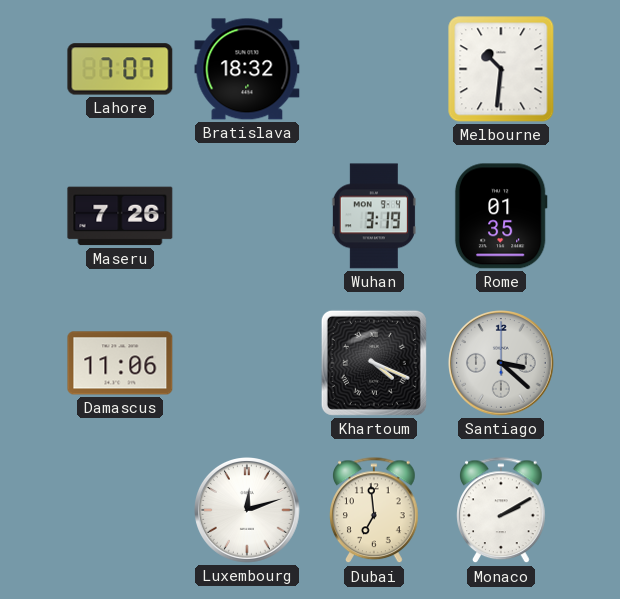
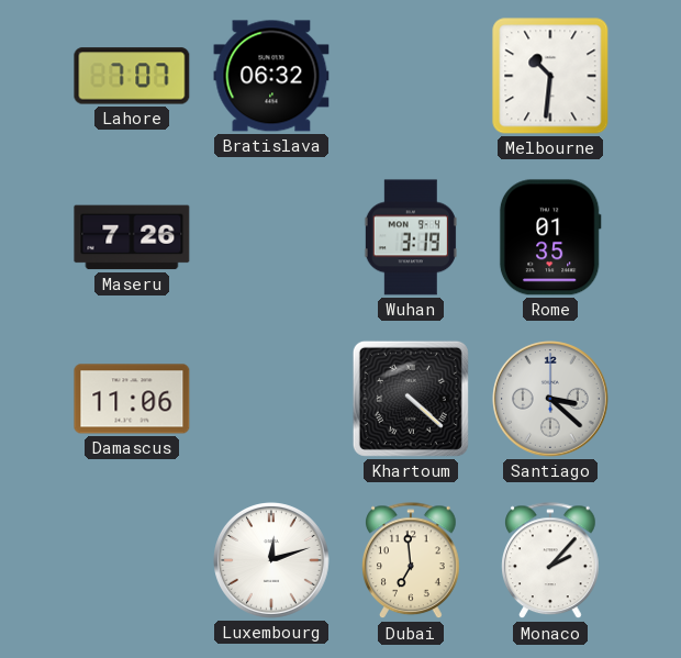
Bratislava: 18:32 -> 06:32 (271, 76)
Khartoum: 4:19 -> 4:22 (411, 399)
Monaco: 2:10 -> 2:07 (551, 561)
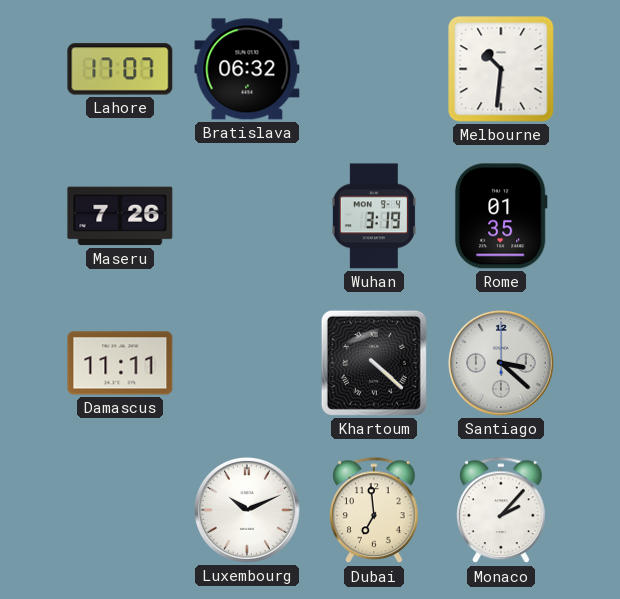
Lahore: 7:07 -> 17:07 (120, 69)
Damascus: 11:06 -> 11:11 (120, 363)
Luxembourg: 12:12 -> 10:11 (248, 511)
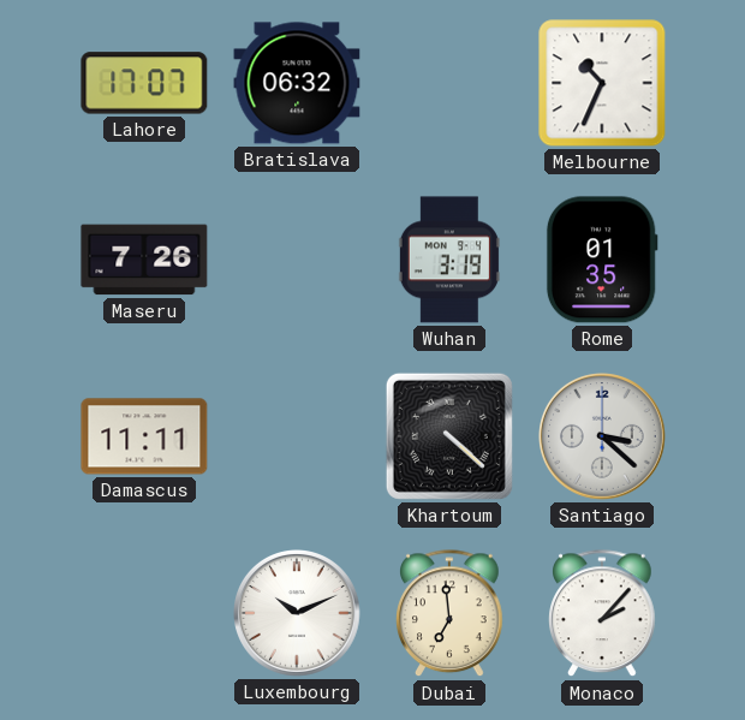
Melbourne: 10:31 -> 10:34 (602, 83)
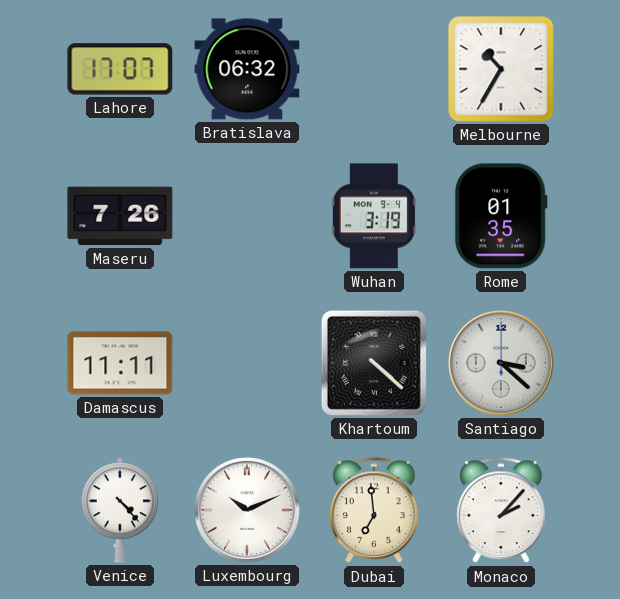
Melbourne: 10:34 -> 10:35 (501, 69)
Venice: none -> 4:23 (120, 510)
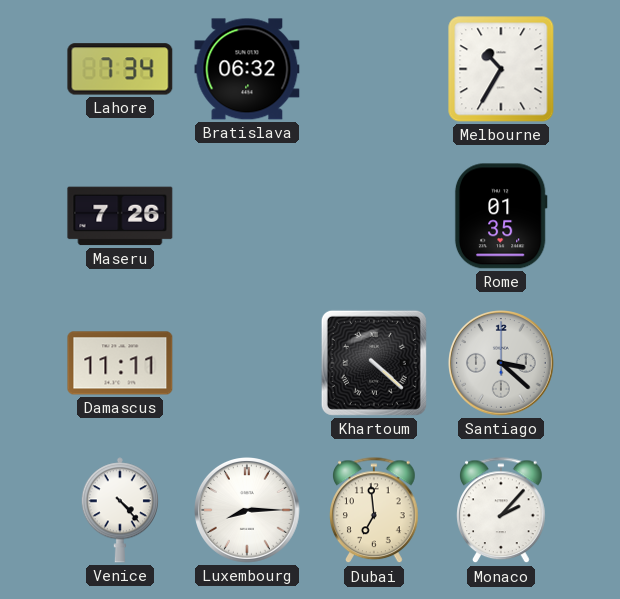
Lahore: 17:07 -> 7:34 (120, 69)
Wuhan: 3:19 -> none (374, 216)
Luxembourg: 10:11 -> 8:15 (248, 511)
